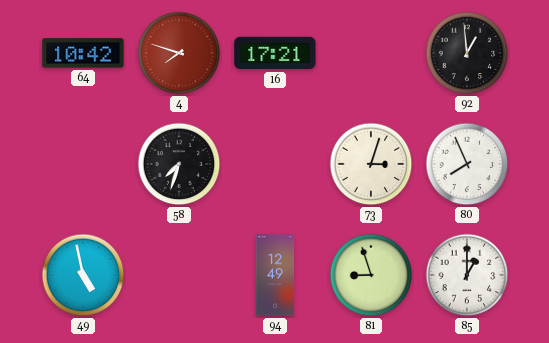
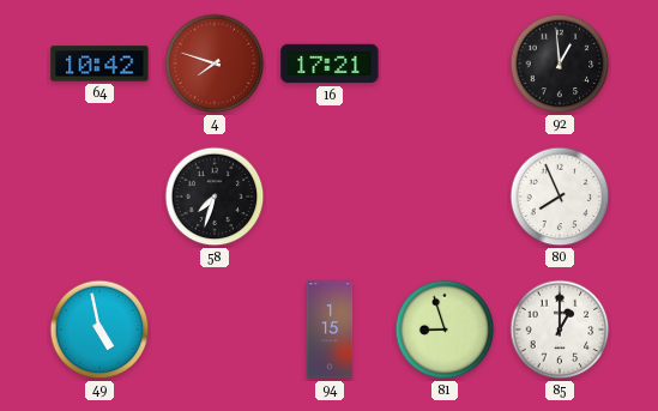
73: 3:03 -> none (371, 164)
94: 12:49 -> 1:15 (330, 330)
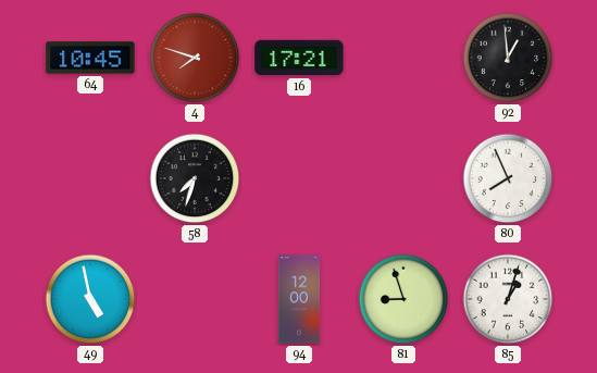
64: 10:42 -> 10:45 (90, 58)
94: 1:15 -> 12:00 (299, 299)
85: 1:00 -> 1:03 (508, 299)
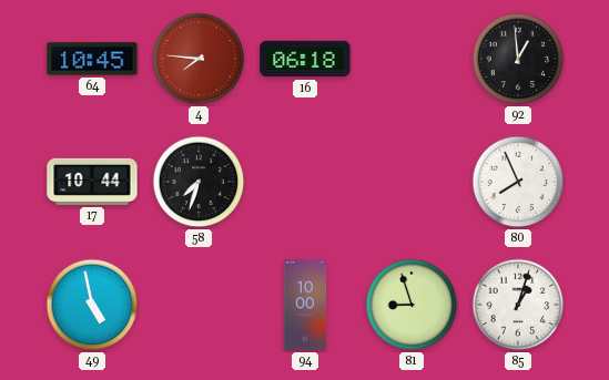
4: 7:48 -> 7:46 (199, 59)
16: 17:21 -> 06:18 (305, 59)
17: none -> 10:44 (92, 182)
94: 12:00 -> 10:00 (305, 305)
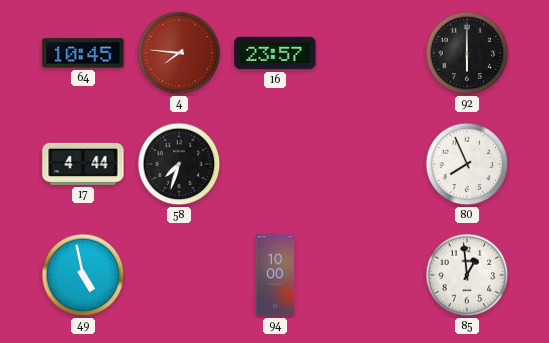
16: 06:18 -> 23:57 (275, 53)
92: 12:59 -> 6:00 (467, 53)
17: 10:44 -> 4:44 (83, 164)
81: 8:57 -> none (412, 305)
85: 1:03 -> 12:59 (467, 275)
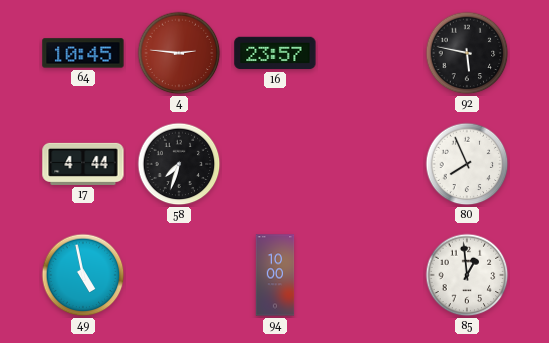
4: 7:46 -> 2:46 (179, 53)
92: 6:00 -> 5:47 (467, 53)
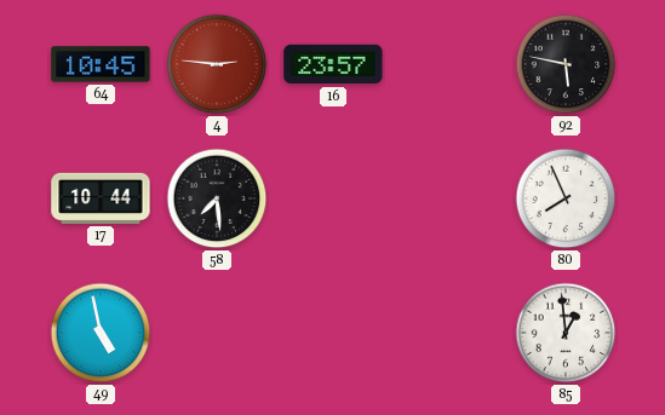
17: 4:44 -> 10:44 (101, 198)
58: 7:33 -> 7:29 (217, 198)
94: 10:00 -> none (275, 275)
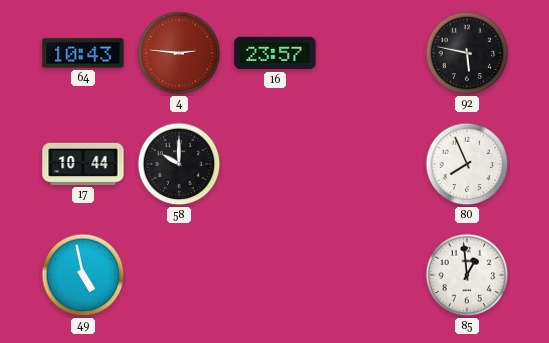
64: 10:45 -> 10:43 (83, 53)
58: 7:29 -> 10:00 (179, 164)
